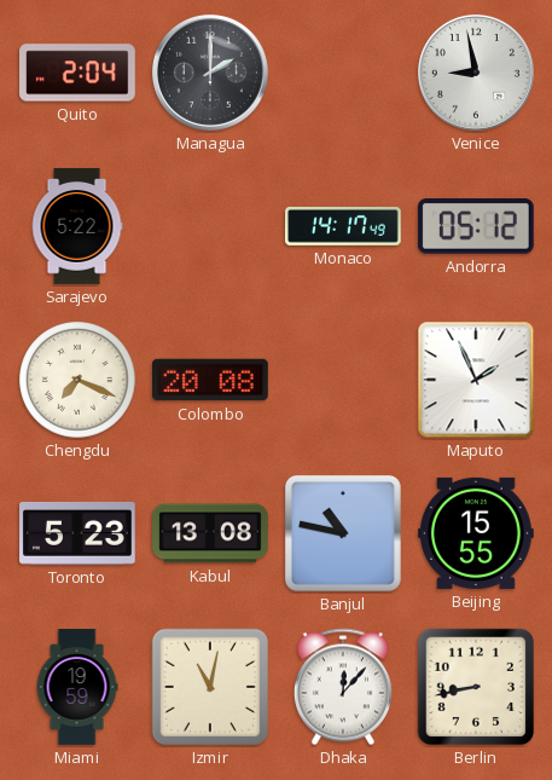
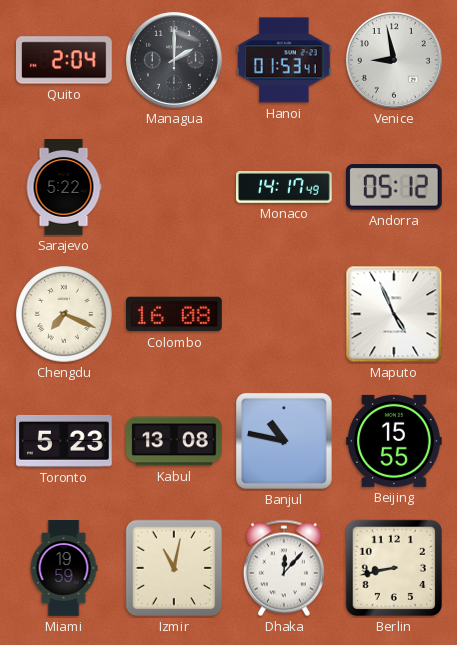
Hanoi: none -> 01:53 (285, 60)
Colombo: 20:08 -> 16:08 (175, 314)
Maputo: 1:56 -> 4:56 (394, 314)
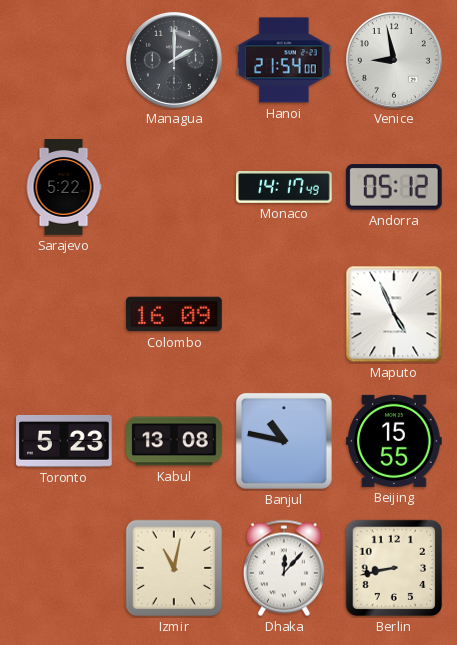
Quito: 2:04 -> none (65, 60)
Hanoi: 01:53 -> 21:54 (285, 60)
Chengdu: 7:19 -> none (64, 314)
Colombo: 16:08 -> 16:09 (175, 314)
Miami: 19:59 -> none (64, 568)
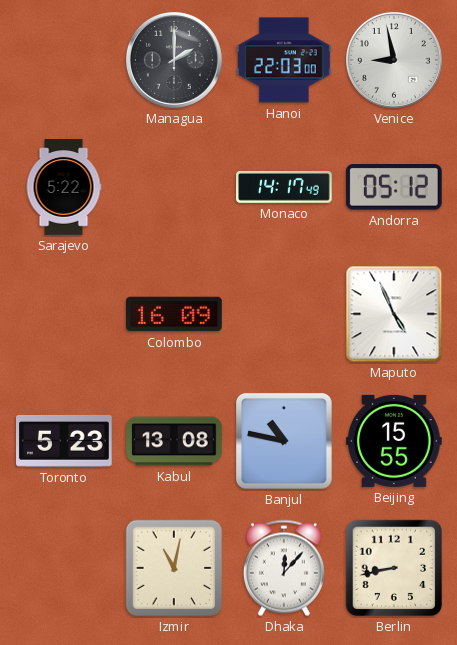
Hanoi: 21:54 -> 22:03 (285, 60)
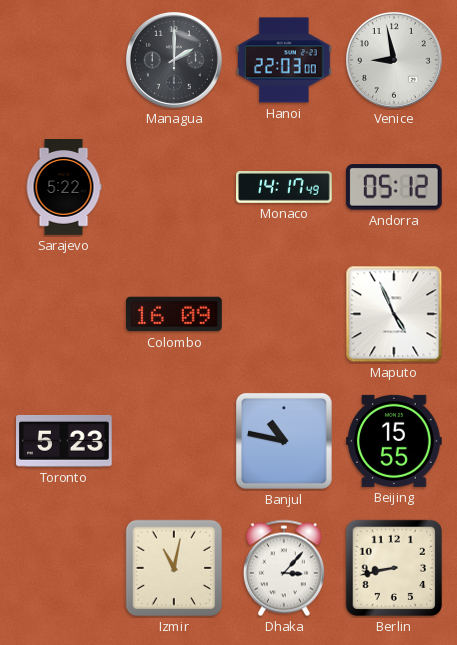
Kabul: 13:08 -> none (174, 441)
Dhaka: 12:07 -> 3:07 (284, 568)
